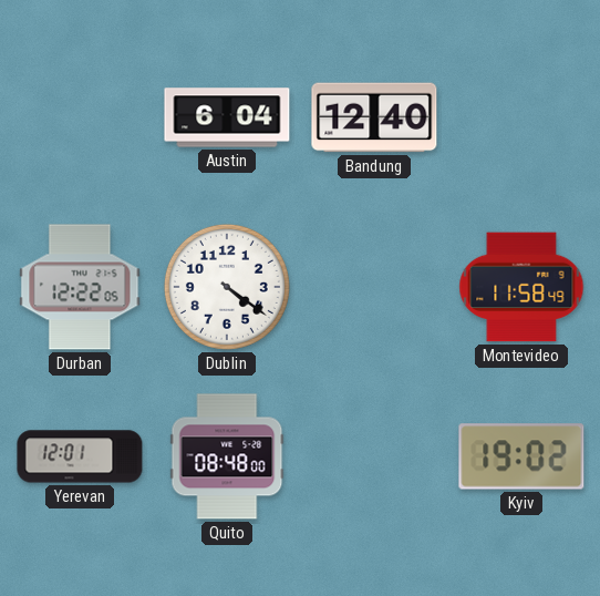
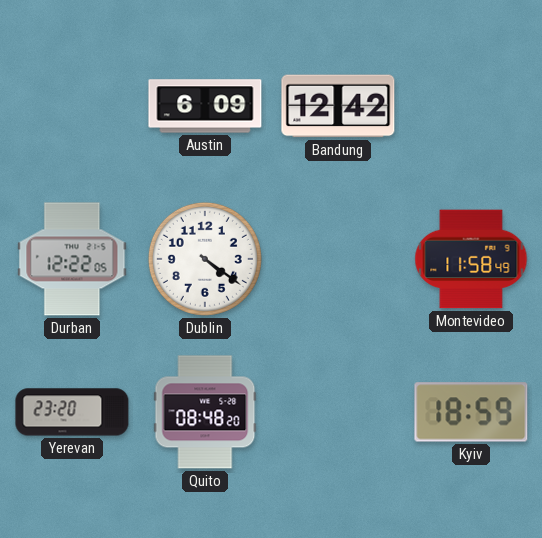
Austin: 6:04 -> 6:09 (205, 106)
Bandung: 12:40 -> 12:42 (338, 106)
Yerevan: 12:01 -> 23:20 (72, 412)
Quito: 08:48:00 -> 08:48:20 (205, 412)
Kyiv: 19:02 -> 18:59 (471, 412)
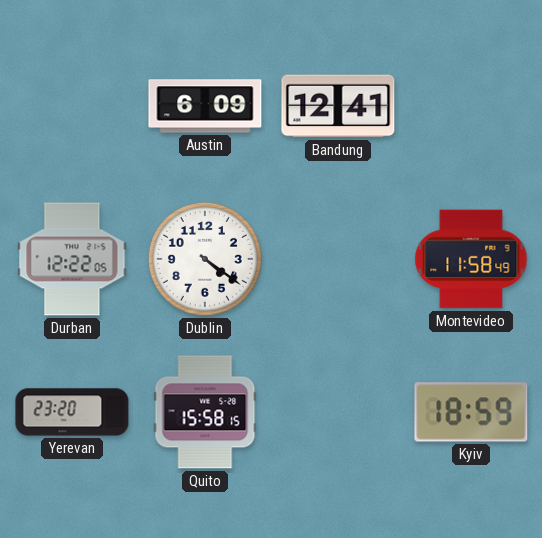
Bandung: 12:42 -> 12:41 (338, 106)
Quito: 08:48 -> 15:58 (205, 412)
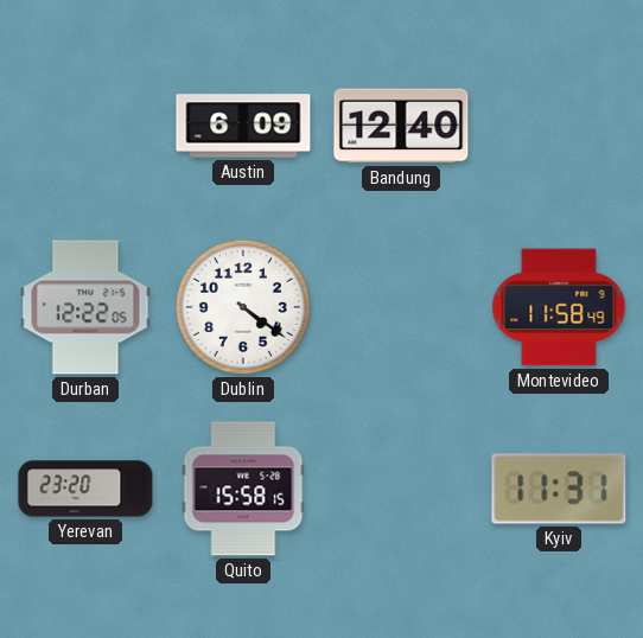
Bandung: 12:41 -> 12:40 (401, 126)
Kyiv: 18:59 -> 11:31 (559, 489)
